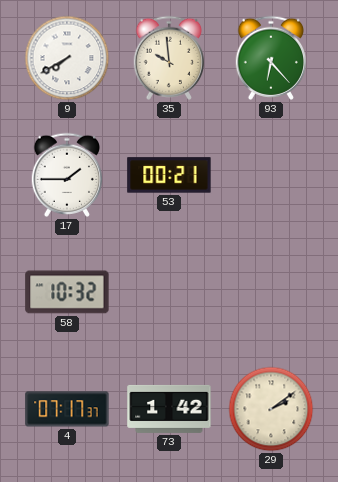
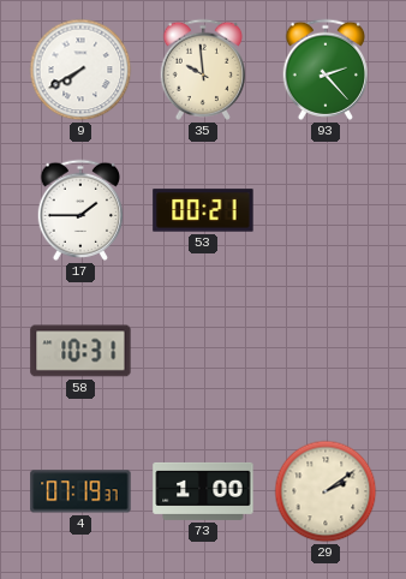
93: 6:23 -> 2:23 (324, 70)
58: 10:32 -> 10:31 (80, 351)
4: 07:17 -> 07:19 (80, 491)
73: 1:42 -> 1:00 (203, 491)
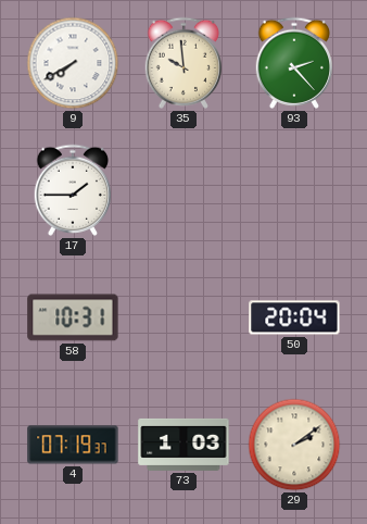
53: 00:21 -> none (203, 210)
50: none -> 20:04 (294, 317)
73: 1:00 -> 1:03 (184, 445)
